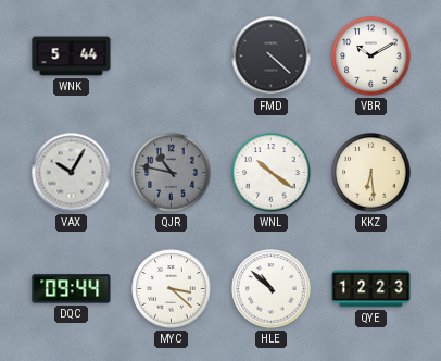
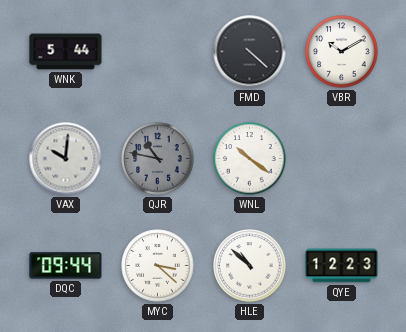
VAX: 10:05 -> 10:01 (66, 159)
KKZ: 6:29 -> none (371, 173)
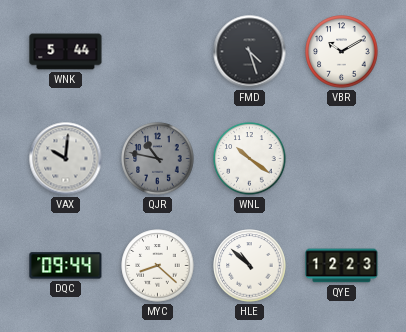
FMD: 4:22 -> 4:27 (250, 52)
MYC: 3:22 -> 8:22 (158, 266)
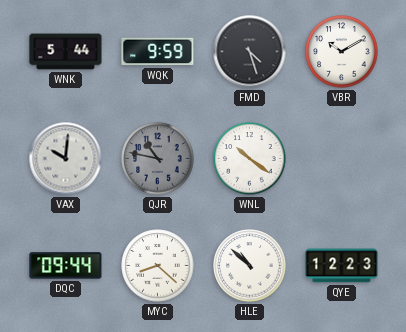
WQK: none -> 9:59 (158, 52)
